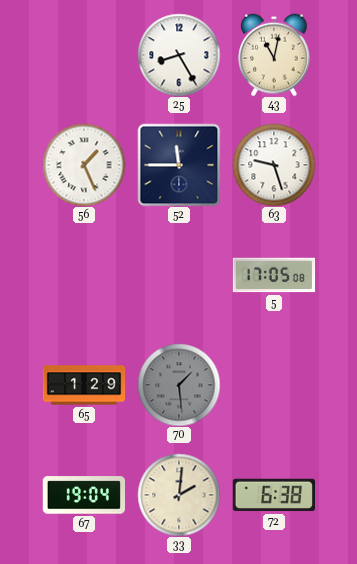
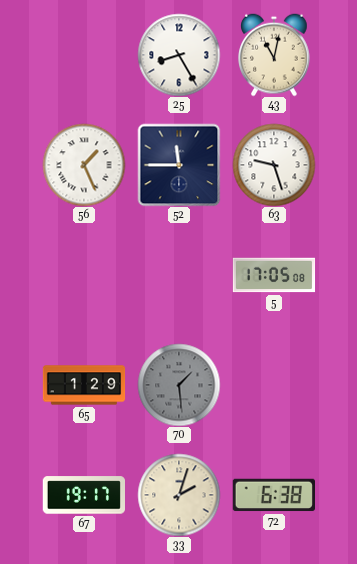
67: 19:04 -> 19:17 (83, 495)
33: 2:01 -> 2:03 (179, 495)
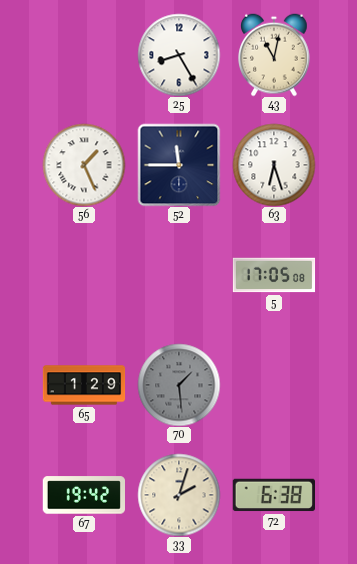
63: 9:27 -> 6:27 (274, 165)
67: 19:17 -> 19:42 (83, 495)
